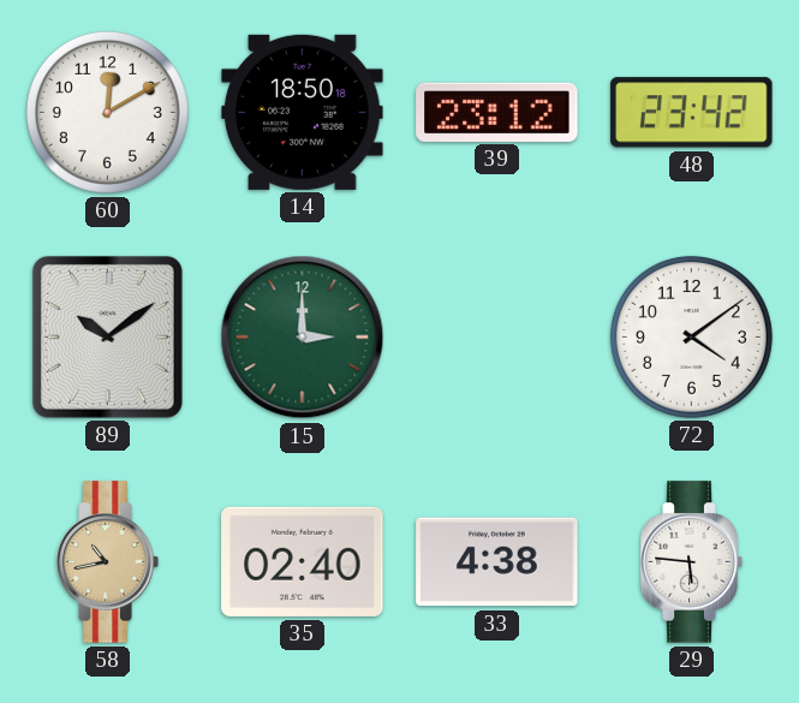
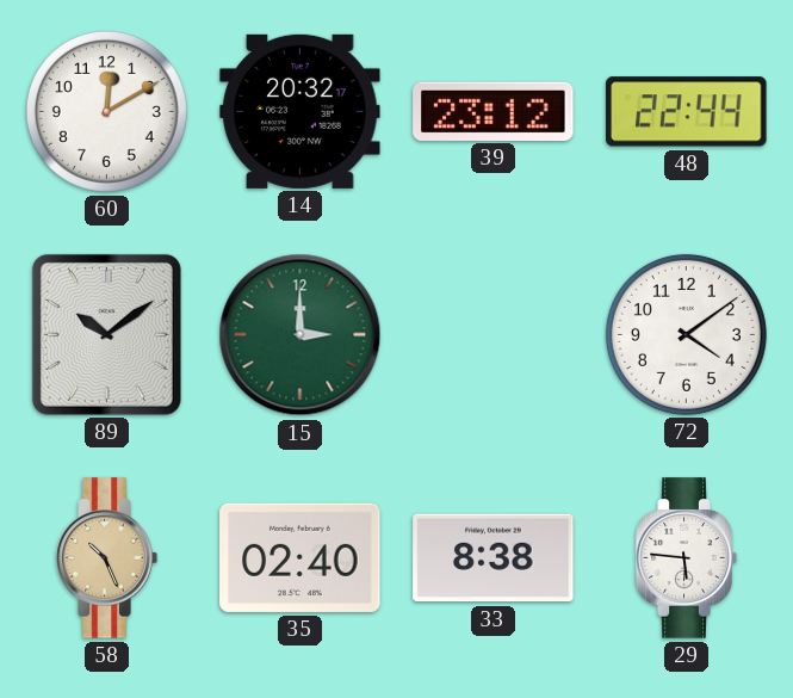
14: 18:50 -> 20:32 (301, 111)
48: 23:42 -> 22:44 (687, 112)
58: 10:43 -> 10:26 (106, 558)
33: 4:38 -> 8:38 (494, 558)
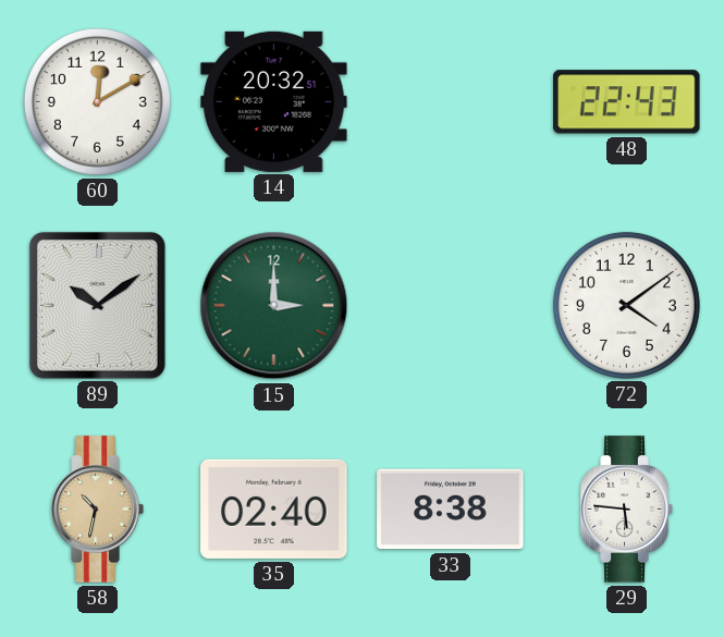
14: 20:32:17 -> 20:32:51 (274, 101)
39: 23:12 -> none (494, 111)
48: 22:44 -> 22:43 (627, 102)
58: 10:26 -> 10:32 (97, 510)
